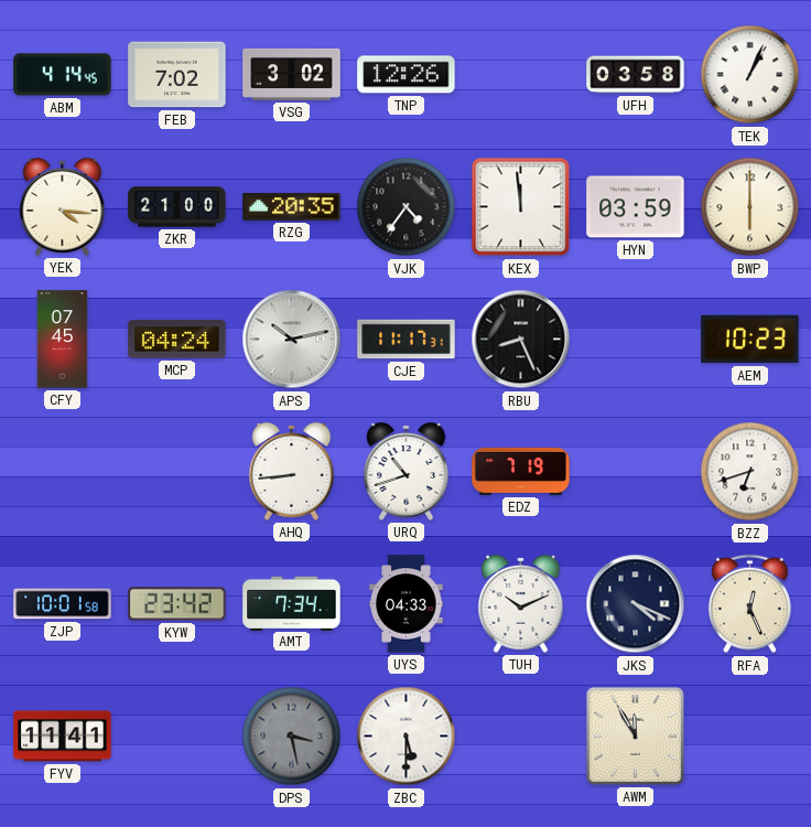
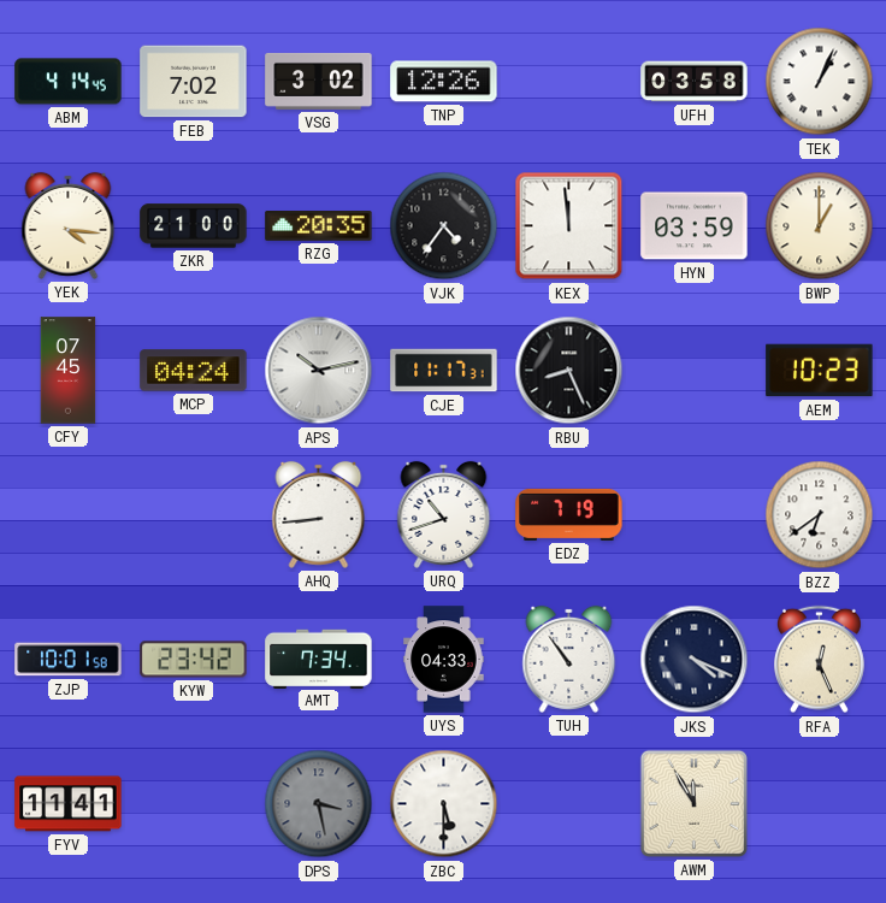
BWP: 6:00 -> 1:00 (820, 226)
BZZ: 6:42 -> 6:39 (820, 515)
TUH: 10:11 -> 10:54 (569, 659)
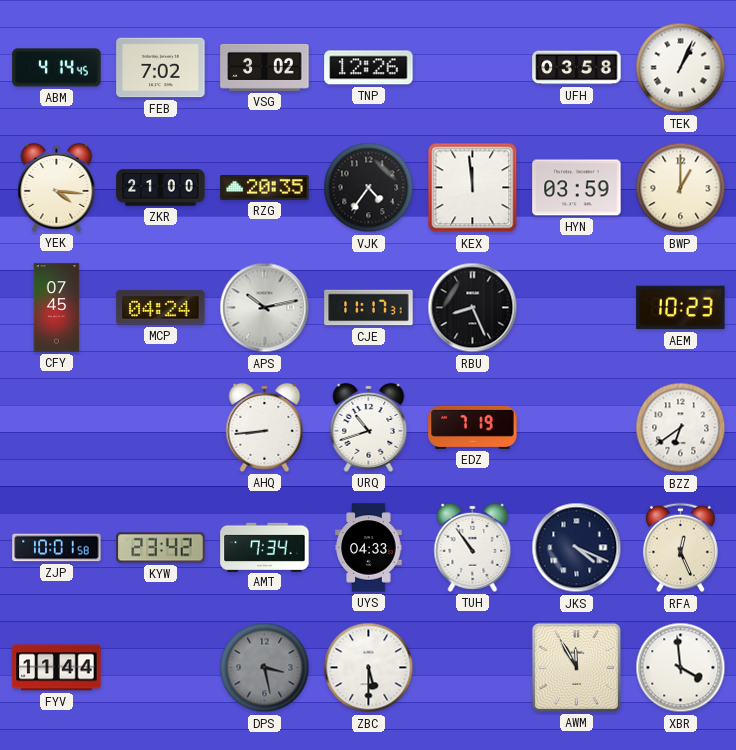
FYV: 11:41 -> 11:44 (57, 668)
XBR: none -> 3:59 (681, 668)
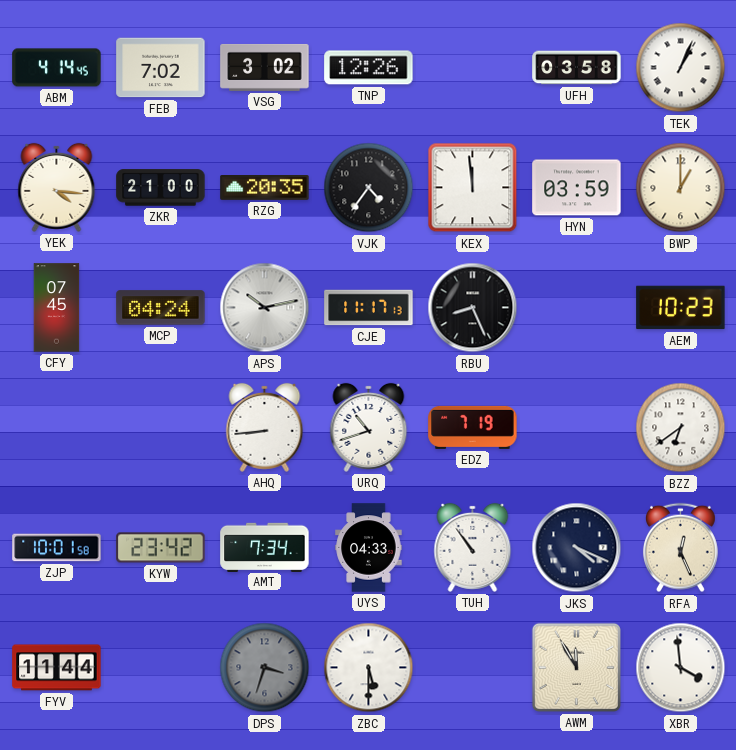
CJE: 11:17:31 -> 11:17:13 (369, 308)
DPS: 3:28 -> 3:33 (265, 668)
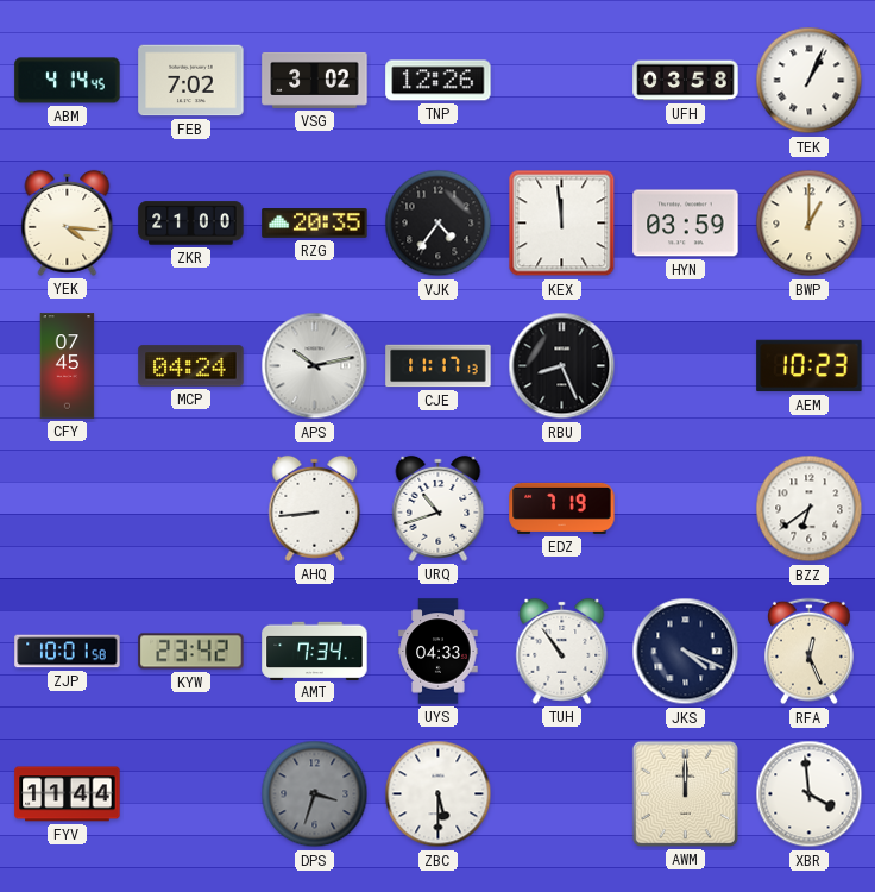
AWM: 11:55 -> 12:00 (685, 793)
